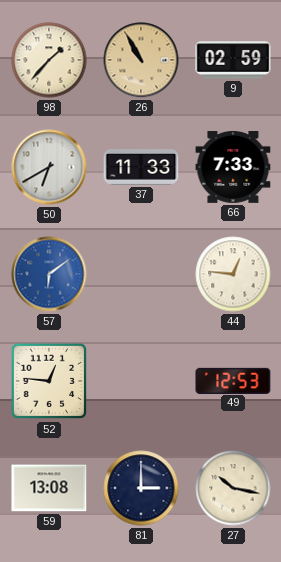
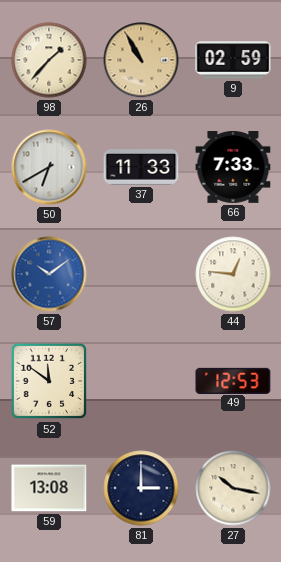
57: 6:09 -> 10:09 (49, 274)
52: 12:46 -> 11:51 (49, 381)
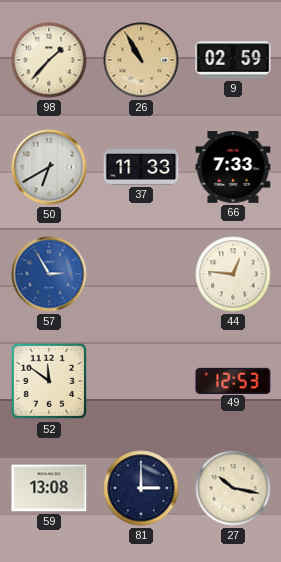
57: 10:09 -> 2:55 (49, 274)
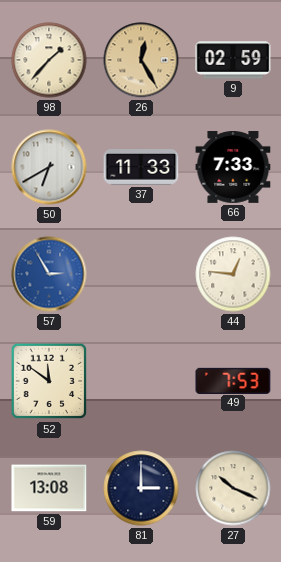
26: 10:55 -> 12:25 (141, 60)
49: 12:53 -> 7:53 (233, 380)
27: 10:17 -> 10:19 (233, 488)
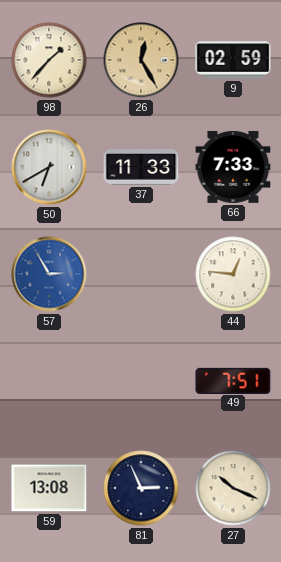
52: 11:51 -> none (49, 381)
49: 7:53 -> 7:51 (233, 380)
81: 3:00 -> 2:56 (141, 488)
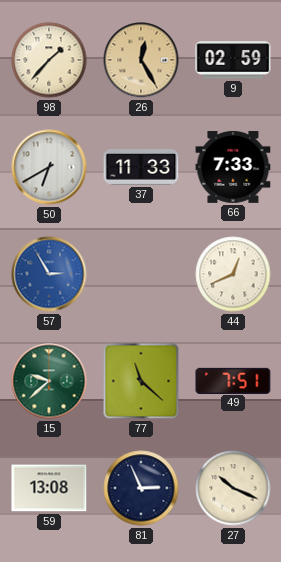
44: 12:46 -> 12:41 (233, 274)
15: none -> 9:38 (49, 381)
77: none -> 11:22 (141, 381)
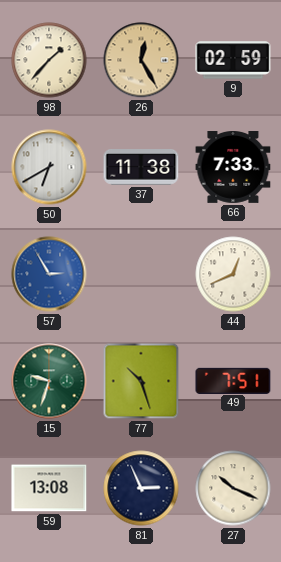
37: 11:33 -> 11:38 (141, 168)
15: 9:38 -> 9:33 (49, 381)
77: 11:22 -> 10:27 (141, 381)
